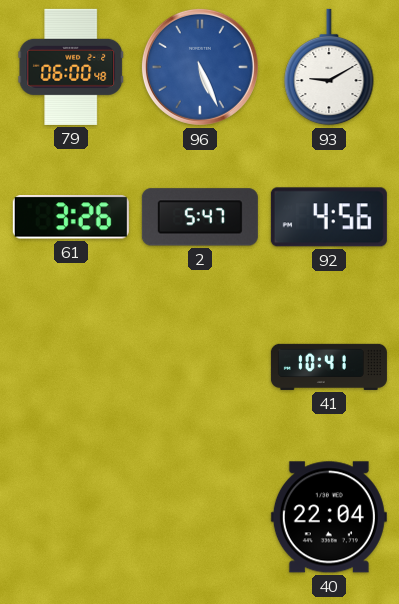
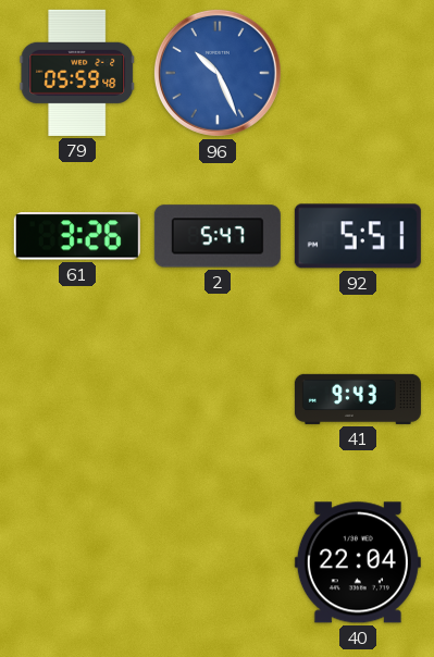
79: 06:00 -> 05:59 (77, 73)
96: 5:26 -> 10:26 (218, 73)
93: 9:10 -> none (329, 67)
92: 4:56 -> 5:51 (358, 236)
41: 10:41 -> 9:43 (358, 399)
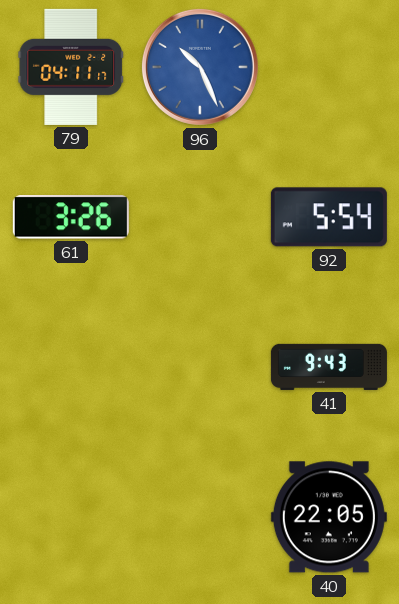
79: 05:59 -> 04:11 (71, 67)
2: 5:47 -> none (218, 236)
92: 5:51 -> 5:54 (329, 217)
40: 22:04 -> 22:05 (329, 517)
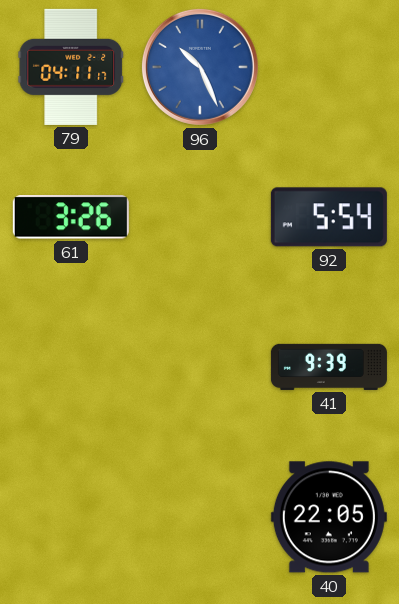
41: 9:43 -> 9:39 (329, 367)
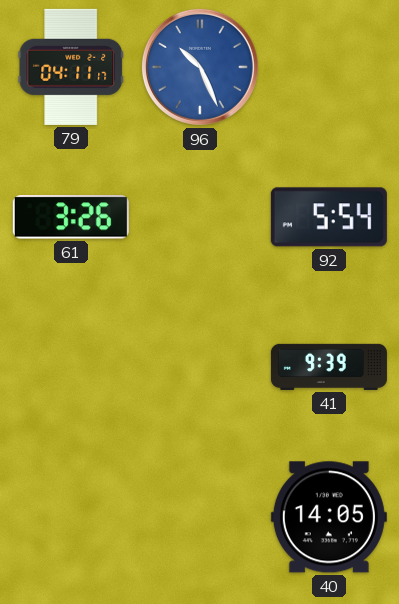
40: 22:05 -> 14:05 (329, 517)
